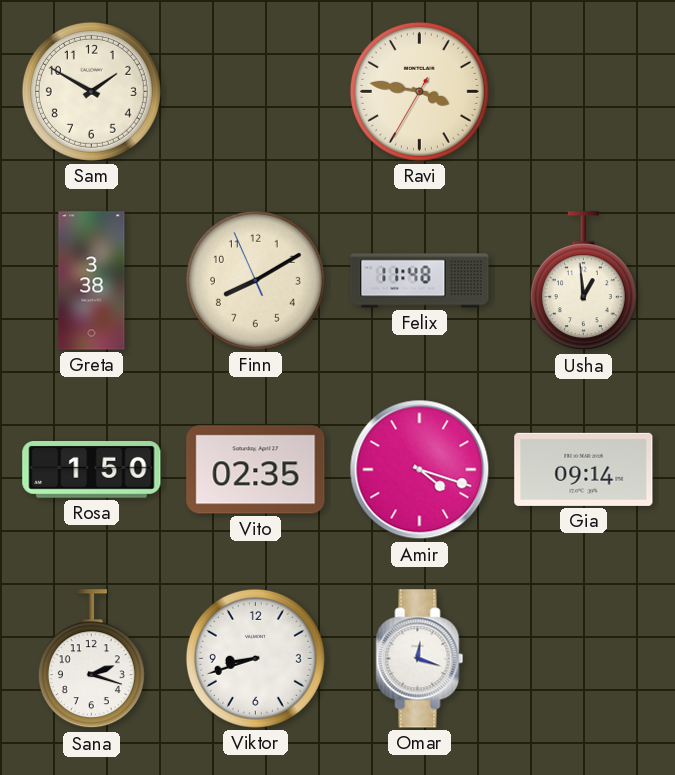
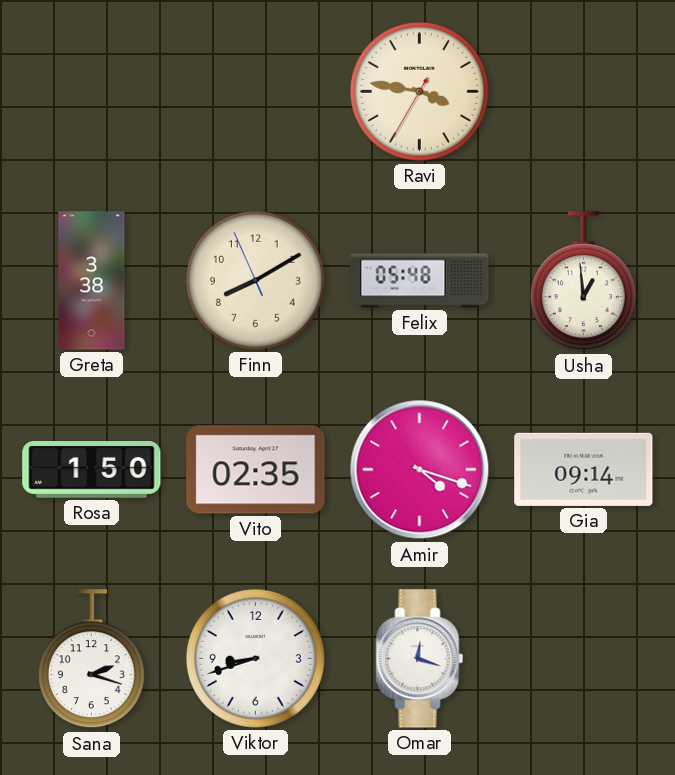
Sam: 1:50 -> none (91, 91)
Felix: 11:48 -> 05:48 (420, 281)
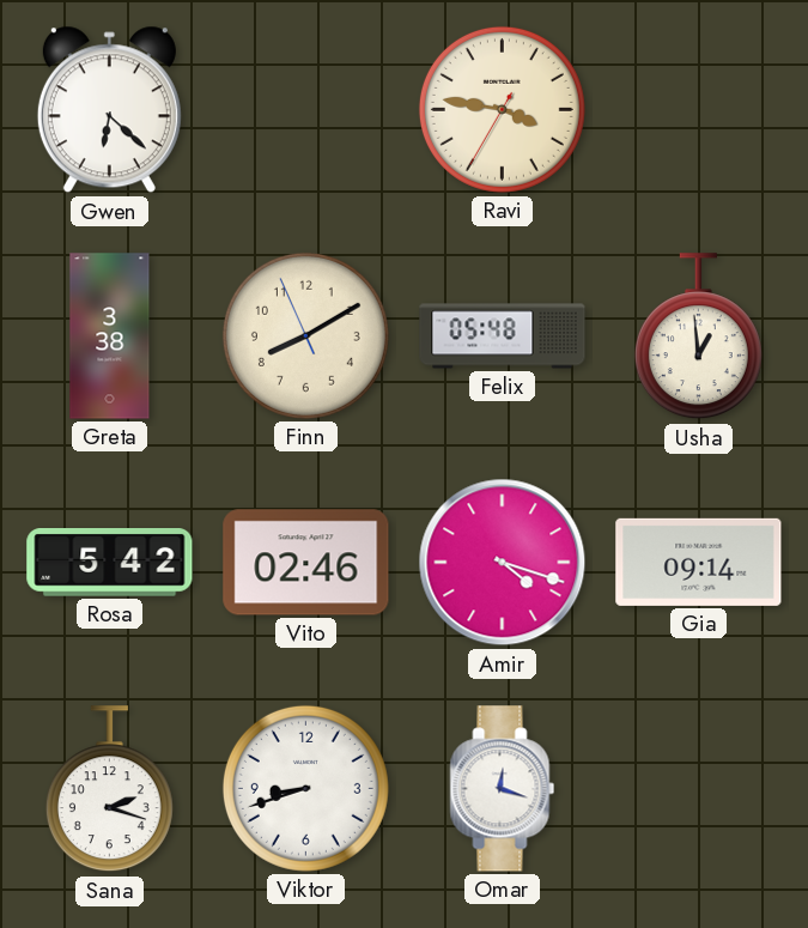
Gwen: none -> 6:22 (109, 110)
Rosa: 1:50 -> 5:42 (110, 563)
Vito: 02:35 -> 02:46 (306, 563)
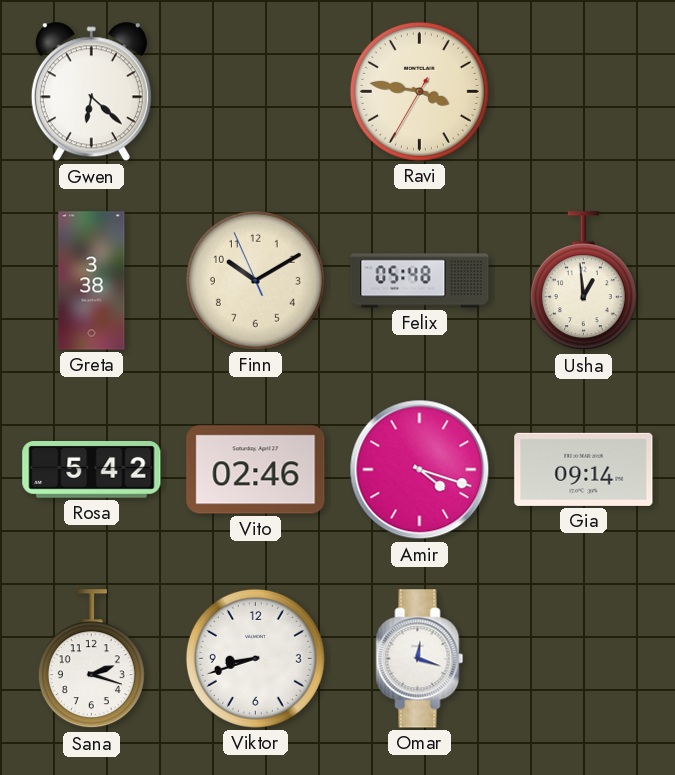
Finn: 8:09 -> 10:09 (255, 280)
